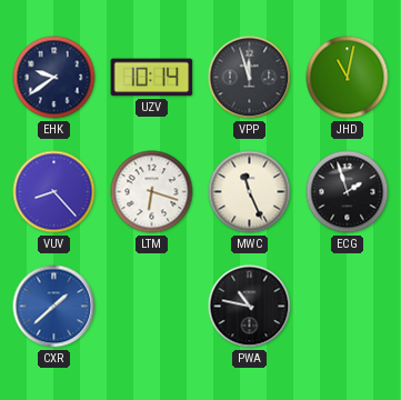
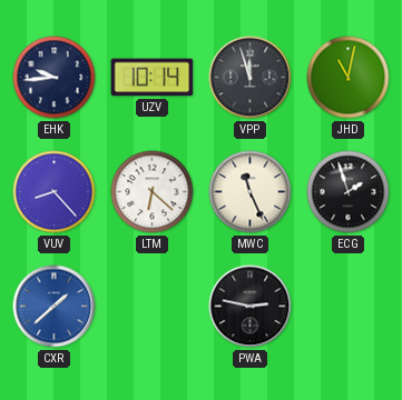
EHK: 9:39 -> 9:44 (55, 78)
LTM: 6:18 -> 6:22 (153, 192)
PWA: 10:47 -> 2:47 (251, 307)
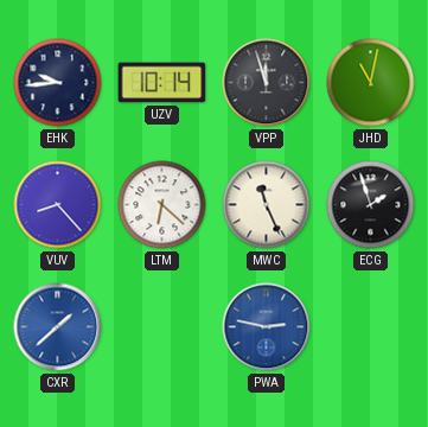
PWA dial: black -> blue (267, 327)
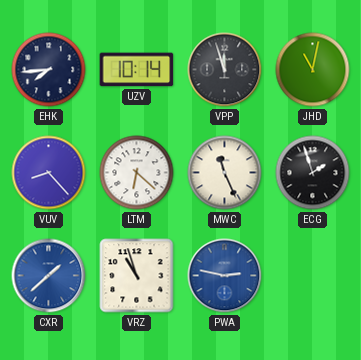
EHK: 9:44 -> 7:44 (49, 70)
VRZ: none -> 10:57 (137, 276)
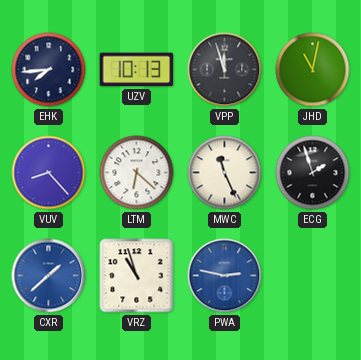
UZV: 10:14 -> 10:13 (137, 70)
